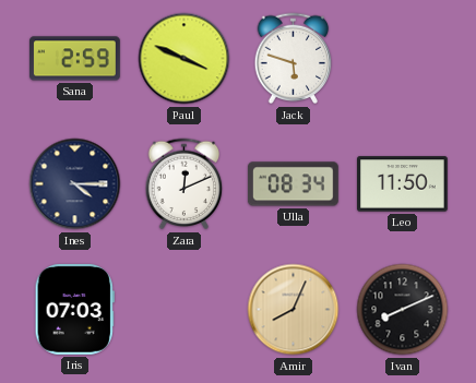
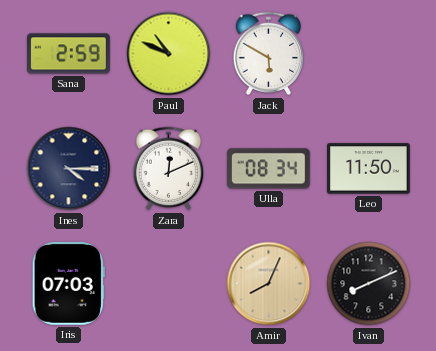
Paul: 3:49 -> 10:49 (169, 54)
Jack: 5:48 -> 5:50 (269, 54)
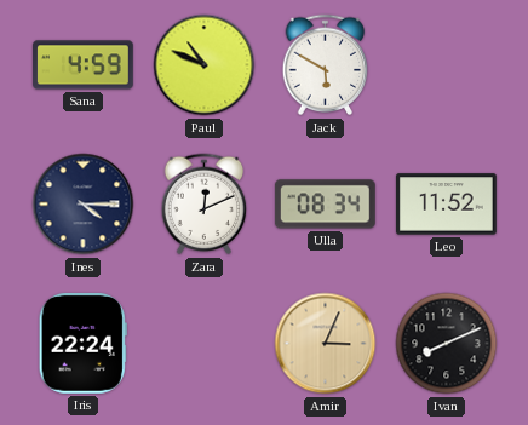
Sana: 2:59 -> 4:59 (84, 65)
Leo: 11:50 -> 11:52 (447, 205)
Iris: 07:03 -> 22:24 (82, 343)
Amir: 8:04 -> 3:04 (326, 344)
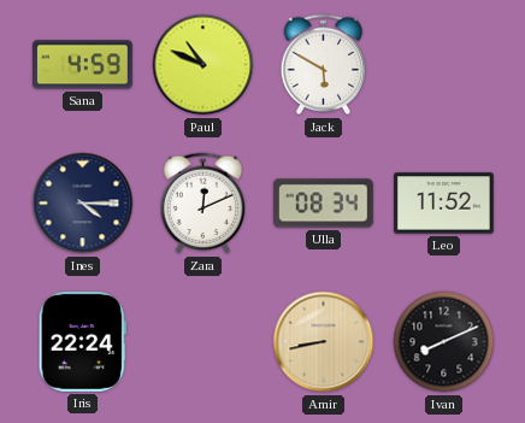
Amir: 3:04 -> 8:43 (324, 342)
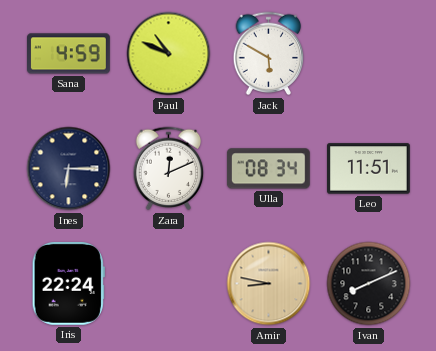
Ines: 4:15 -> 6:15 (69, 169)
Leo: 11:52 -> 11:51 (369, 169)
Amir: 8:43 -> 8:47 (269, 284)
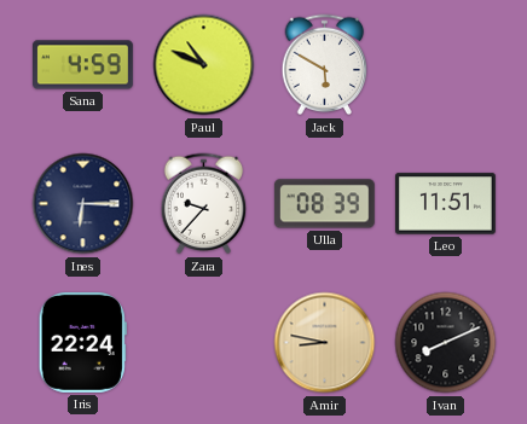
Zara: 12:11 -> 9:37 (204, 204)
Ulla: 08:34 -> 08:39 (324, 204)
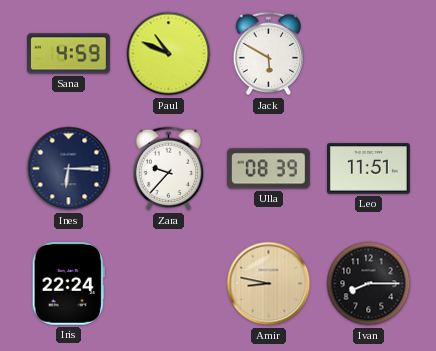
Ivan: 8:11 -> 8:15 (369, 284)
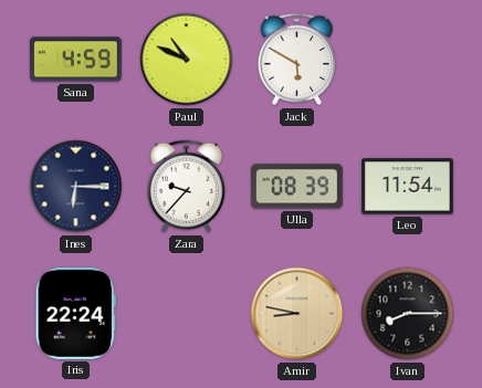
Leo: 11:51 -> 11:54 (408, 187)
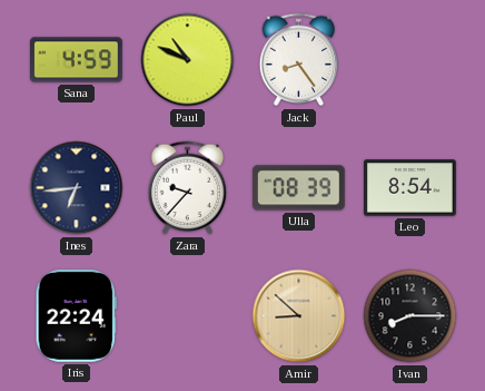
Jack: 5:50 -> 8:24 (299, 60)
Ines: 6:15 -> 6:44 (77, 188)
Leo: 11:54 -> 8:54 (410, 188)
Amir: 8:47 -> 8:52 (299, 316)
